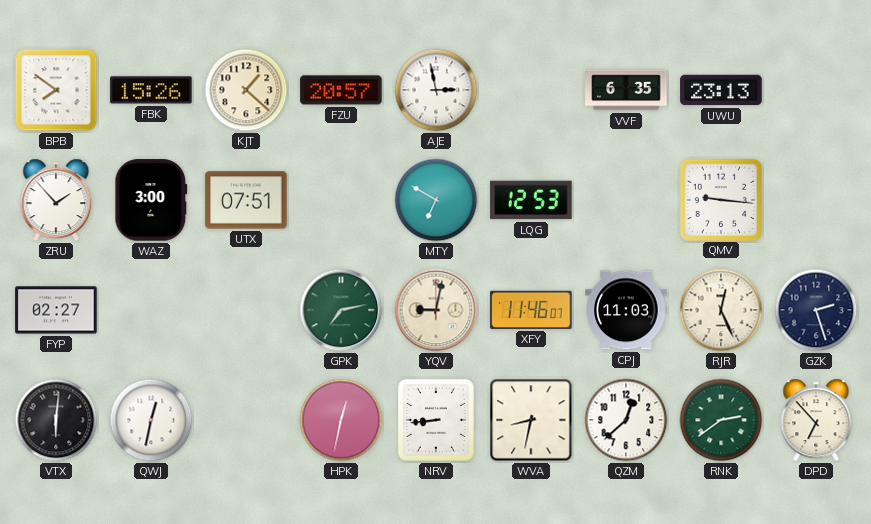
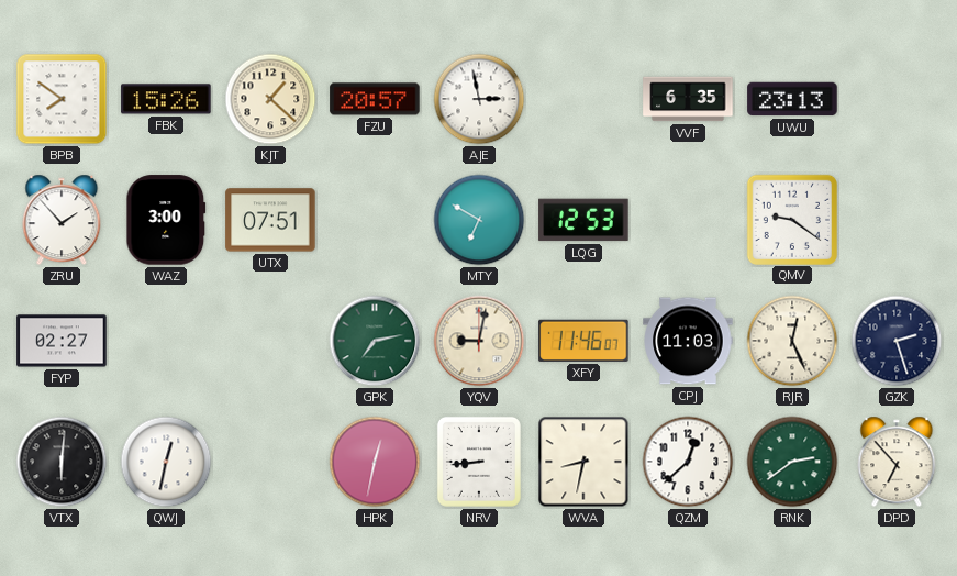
QMV: 9:16 -> 9:21 (791, 219)
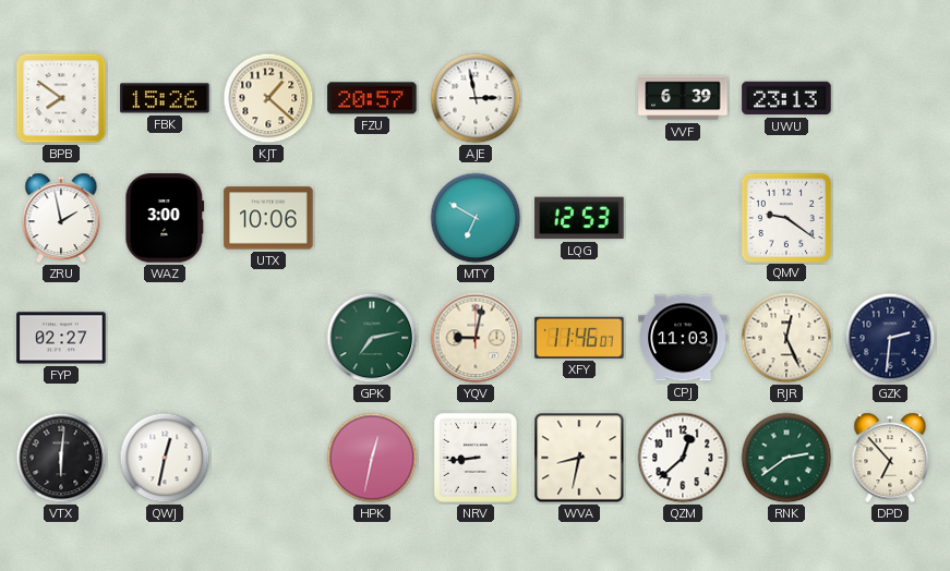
VVF: 6:35 -> 6:39 (683, 98)
ZRU: 1:53 -> 1:58 (61, 218)
UTX: 07:51 -> 10:06 (268, 218)
GZK: 2:27 -> 2:31 (890, 338)
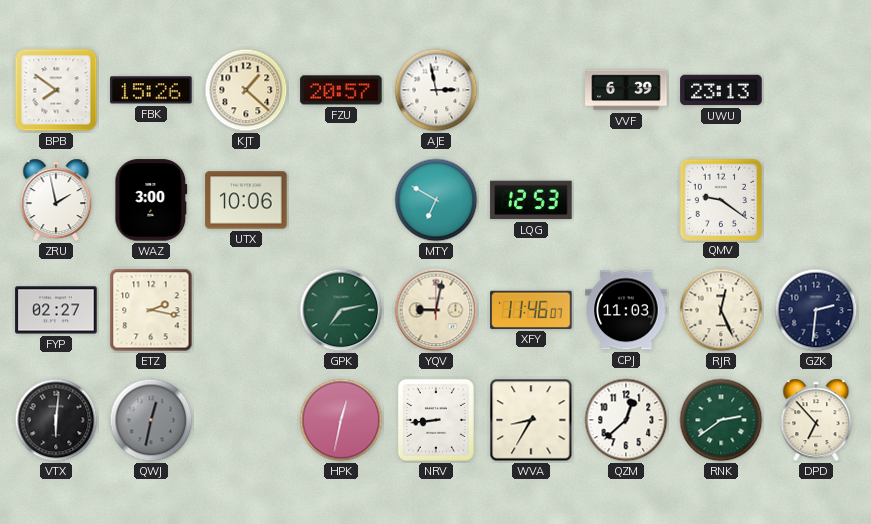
ETZ: none -> 2:17 (151, 310)
QWJ dial: white -> grey (151, 420)
WVA: 8:32 -> 8:35 (531, 420)
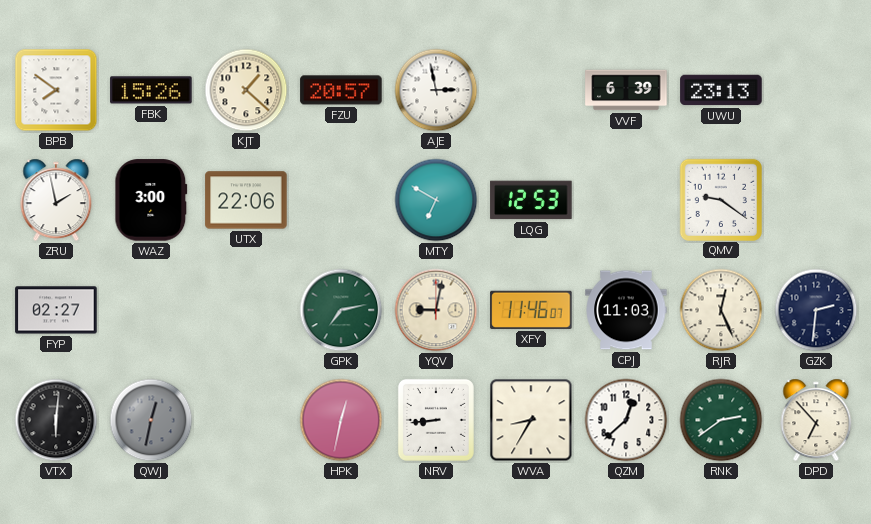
UTX: 10:06 -> 22:06 (246, 200)
ETZ: 2:17 -> none (151, 310)
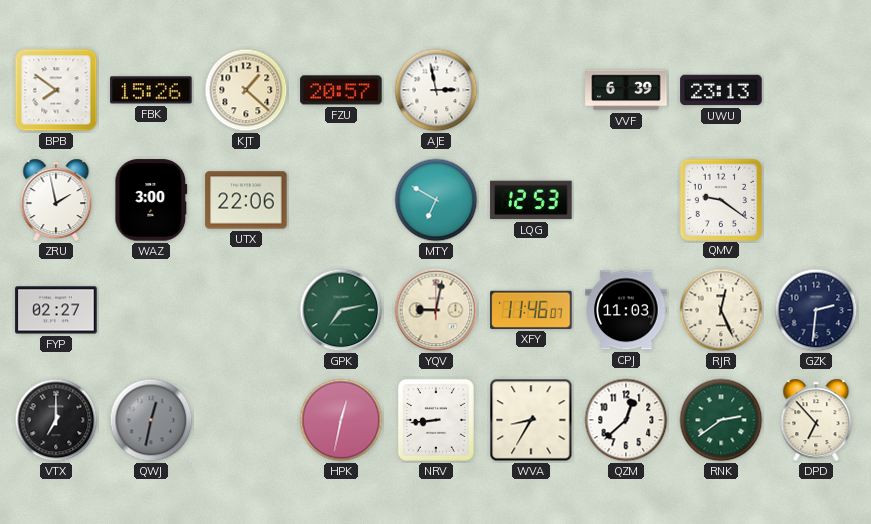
VTX: 6:01 -> 7:00 (56, 420)
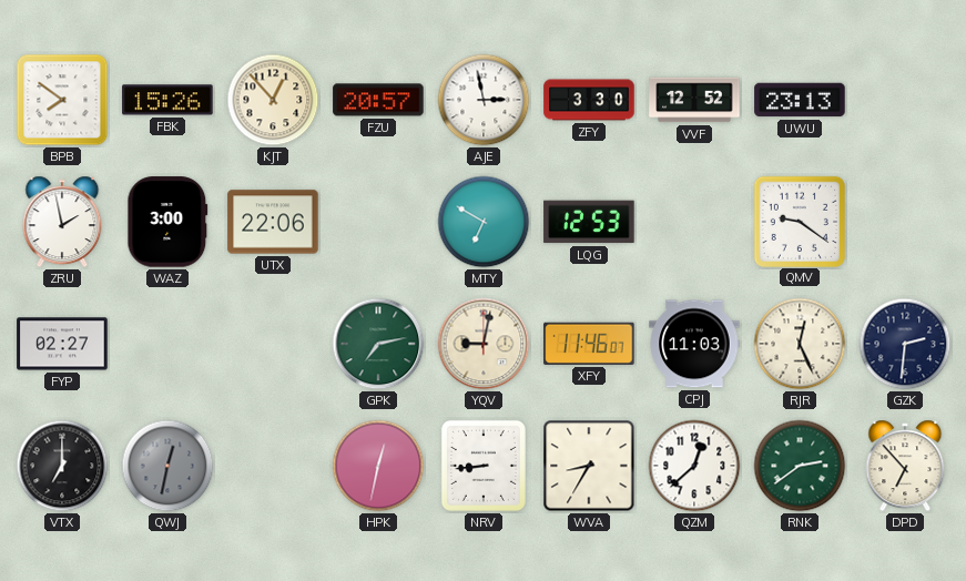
KJT: 1:22 -> 12:53 (273, 100)
ZFY: none -> 3:30 (589, 100)
VVF: 6:39 -> 12:52 (694, 100)
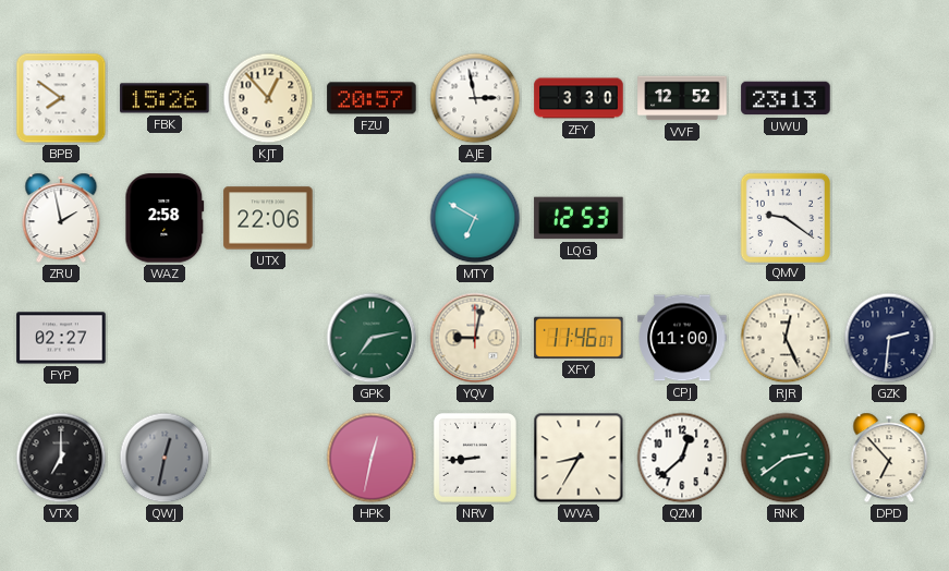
WAZ: 3:00 -> 2:58 (165, 218)
CPJ: 11:03 -> 11:00 (682, 338)
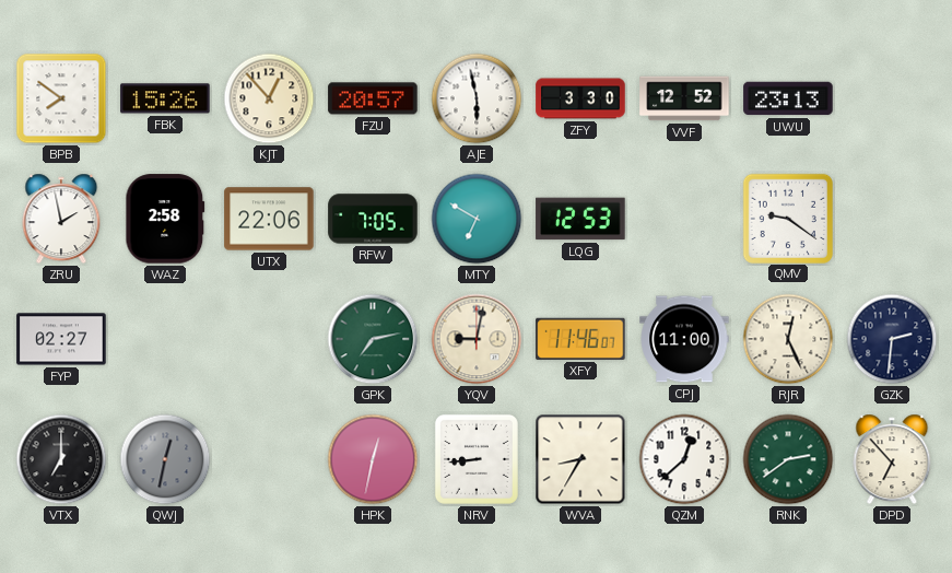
AJE: 2:58 -> 5:58 (477, 98)
RFW: none -> 7:05 (373, 219)
